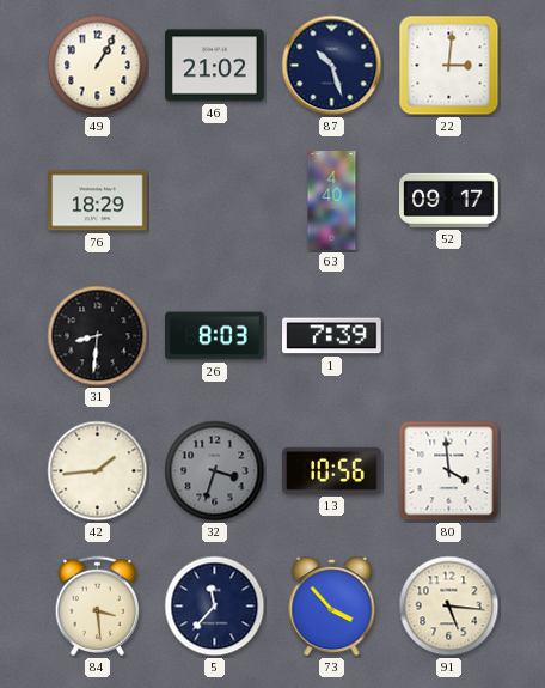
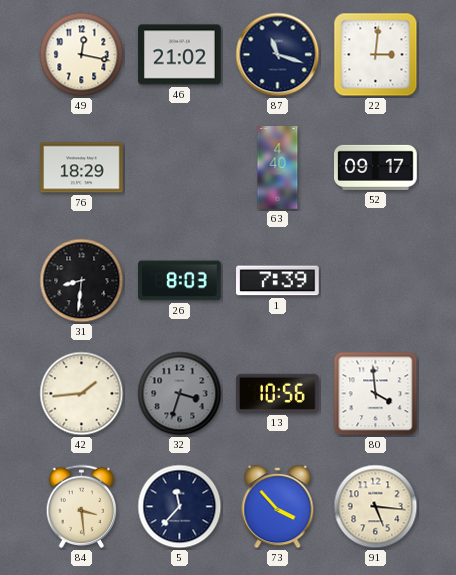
49: 1:05 -> 12:17 (82, 55)
87: 10:27 -> 11:18 (278, 55)
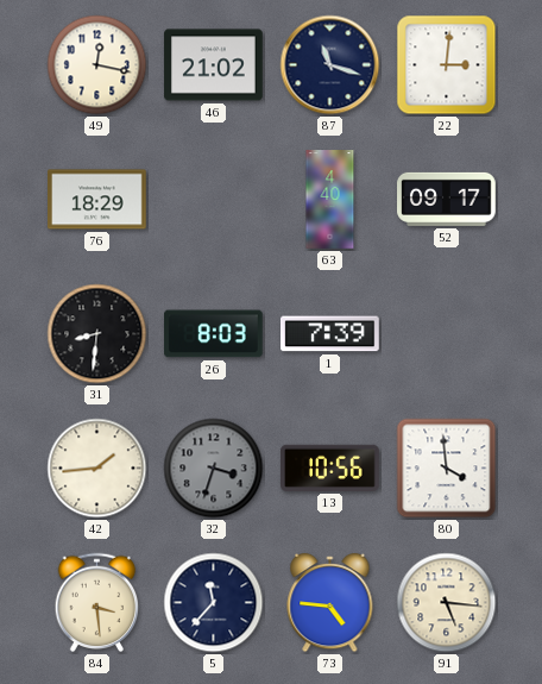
73: 3:53 -> 4:46 (330, 603)
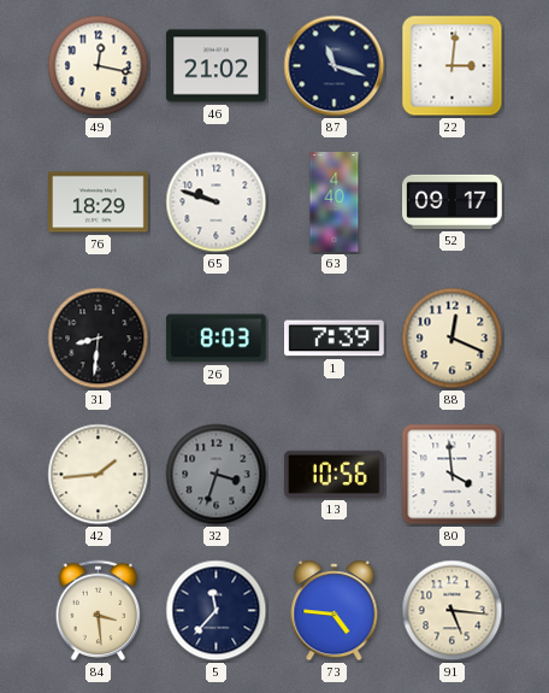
65: none -> 9:48 (217, 202)
88: none -> 12:19 (453, 339)
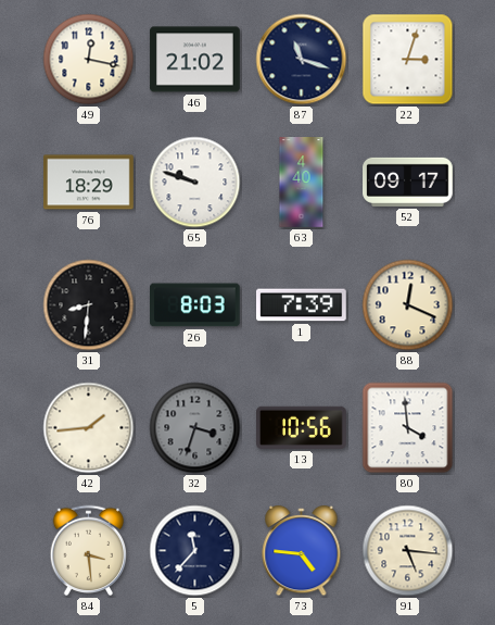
22: 3:01 -> 3:03 (408, 60)
